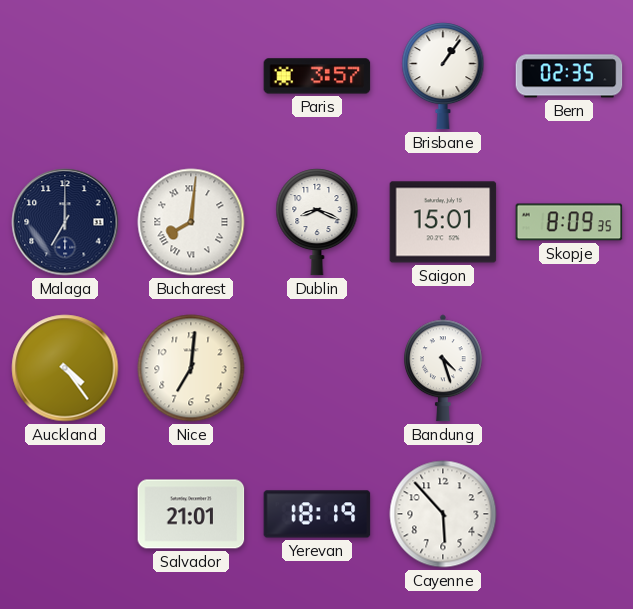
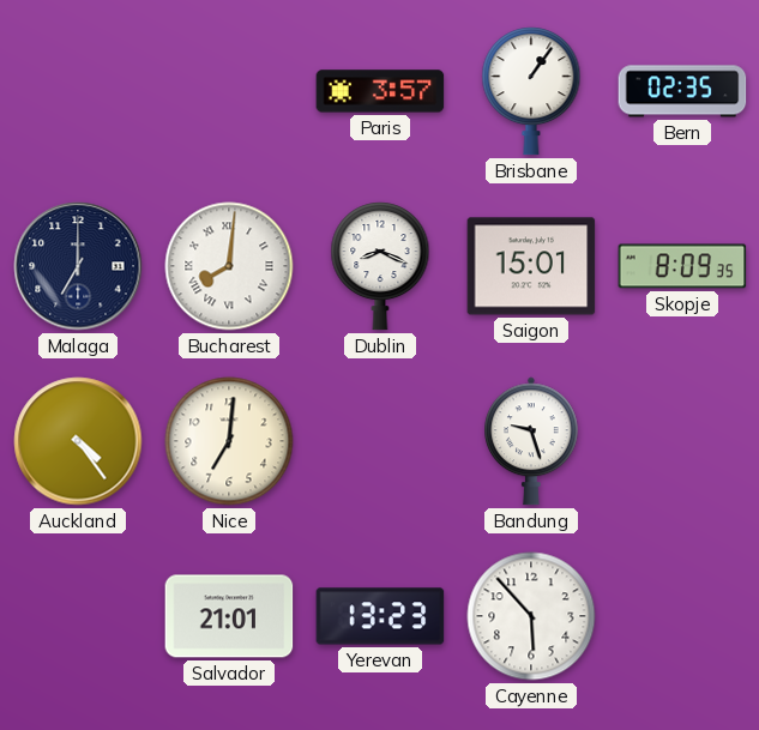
Bandung: 4:27 -> 9:27 (532, 441)
Yerevan: 18:19 -> 13:23 (380, 616)
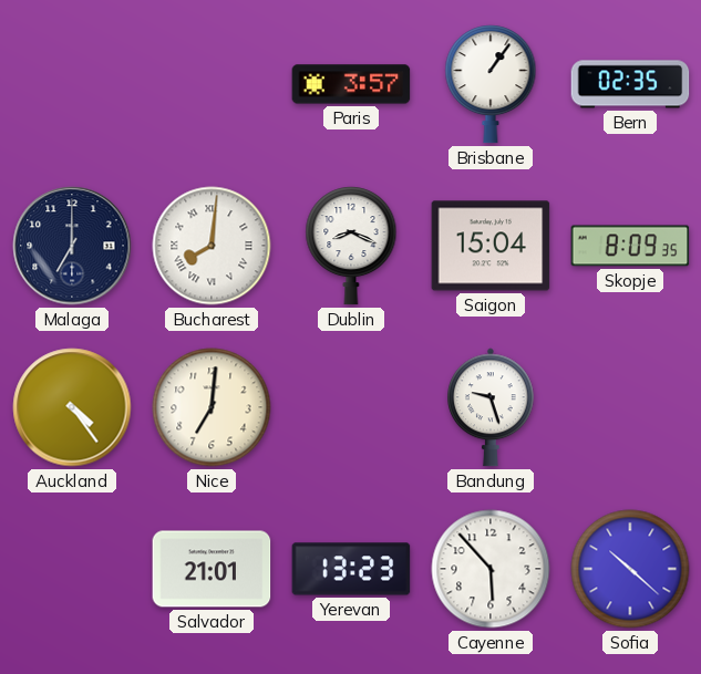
Saigon: 15:01 -> 15:04 (491, 246)
Sofia: none -> 10:22 (630, 569)
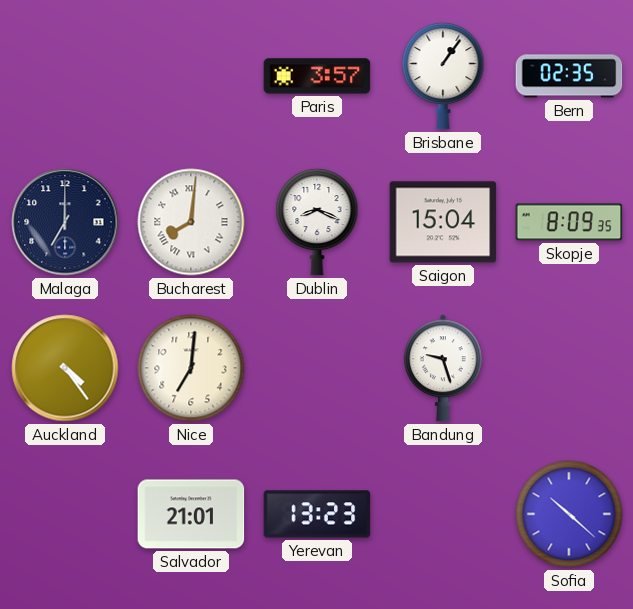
Cayenne: 5:53 -> none (491, 569)
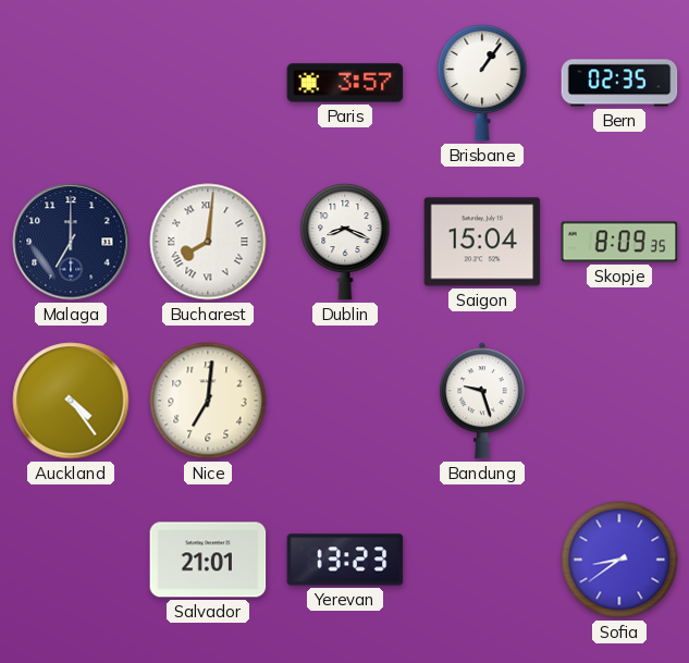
Sofia: 10:22 -> 8:39 (619, 560)
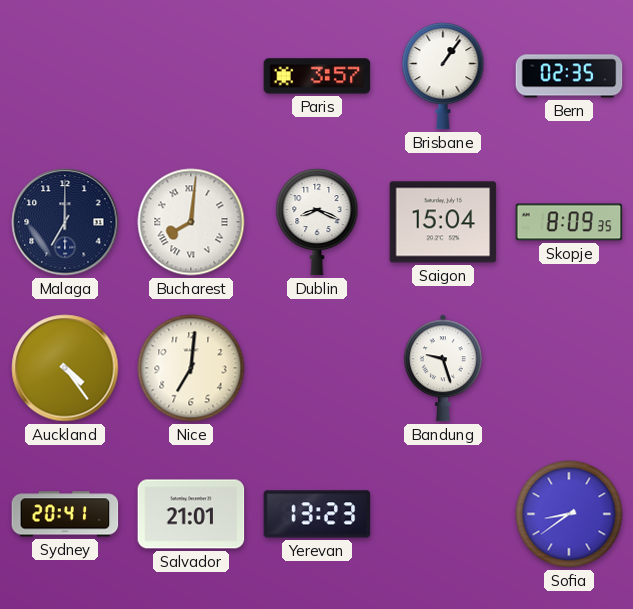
Sydney: none -> 20:41 (65, 514)
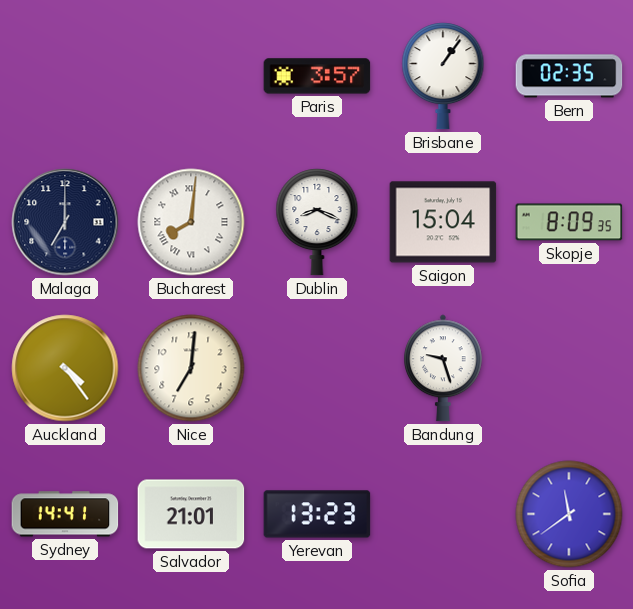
Sydney: 20:41 -> 14:41 (65, 514)
Sofia: 8:39 -> 11:39 (569, 514)
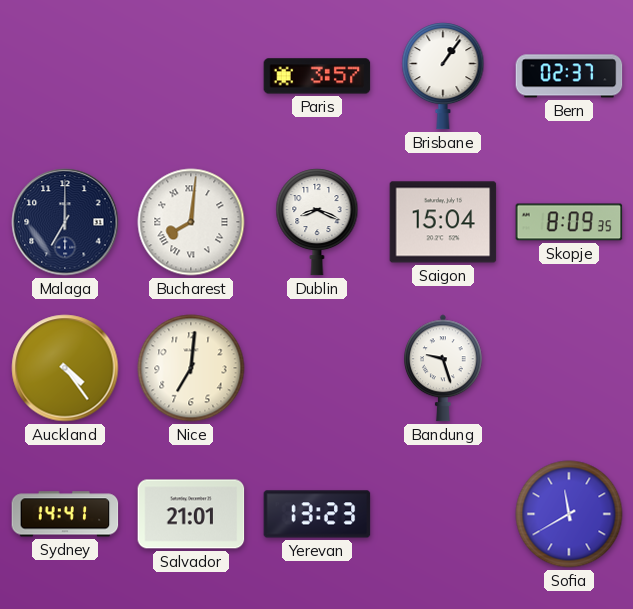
Bern: 02:35 -> 02:37 (569, 76)
Sofia: 11:39 -> 11:40 (569, 514)
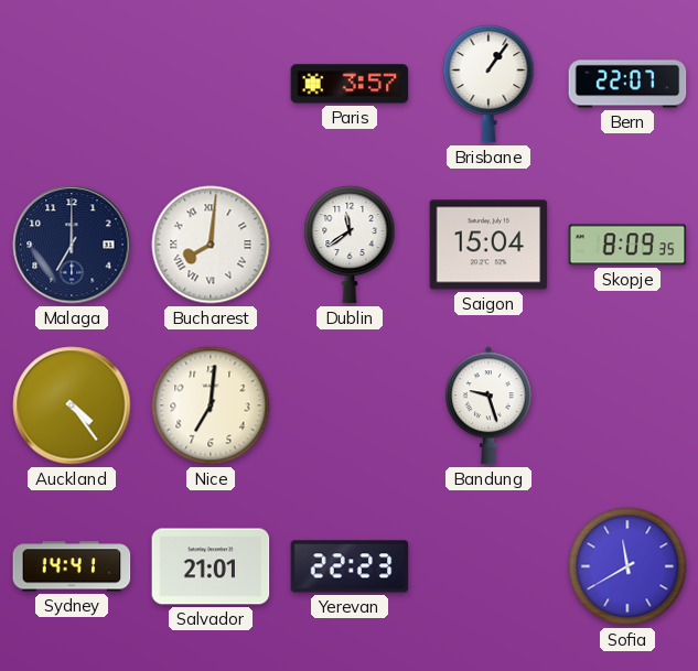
Bern: 02:37 -> 22:07 (627, 84)
Dublin: 8:19 -> 11:39 (350, 245)
Yerevan: 13:23 -> 22:23 (350, 566)
